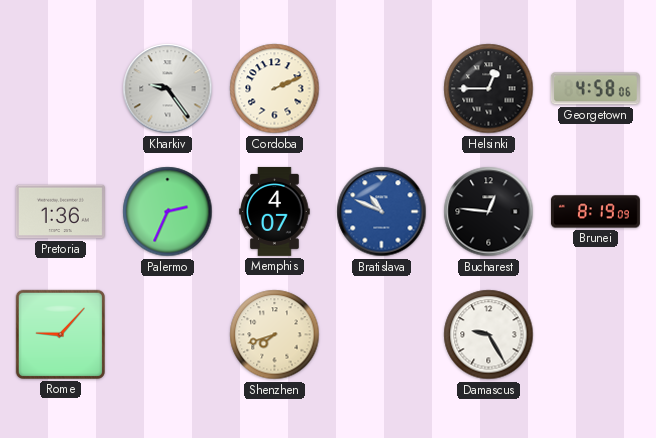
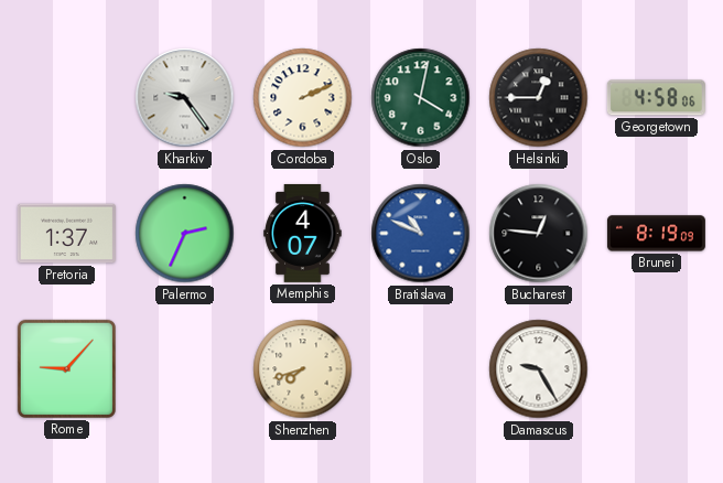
Oslo: none -> 4:02 (421, 98)
Pretoria: 1:36 -> 1:37 (66, 234)
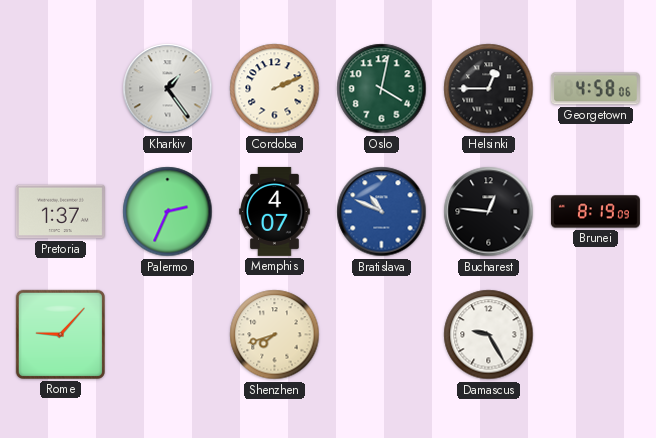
Kharkiv: 9:24 -> 1:24 (168, 89)
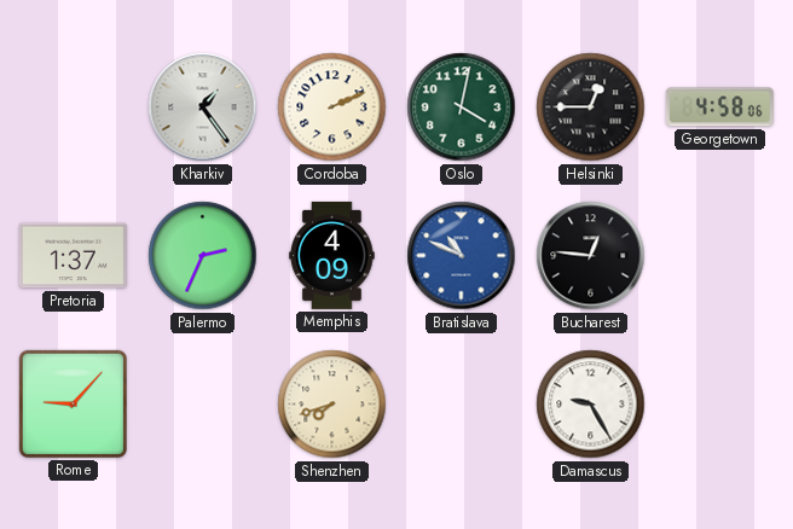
Memphis: 4:07 -> 4:09 (332, 255)
Brunei: 8:19 -> none (595, 212)
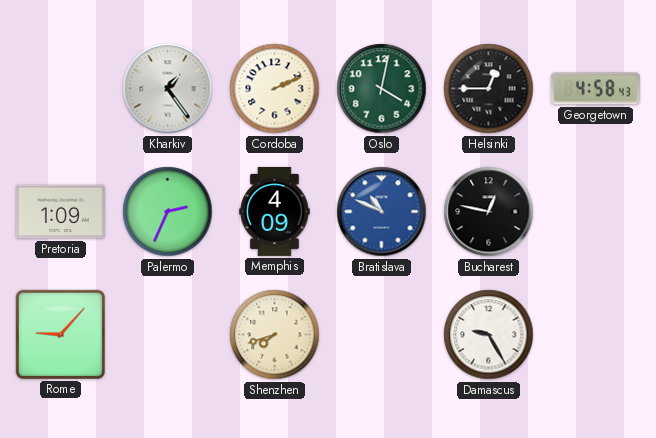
Georgetown: 4:58:06 -> 4:58:43 (595, 89)
Pretoria: 1:37 -> 1:09 (60, 212)
Bucharest: 12:46 -> 12:47 (489, 212)
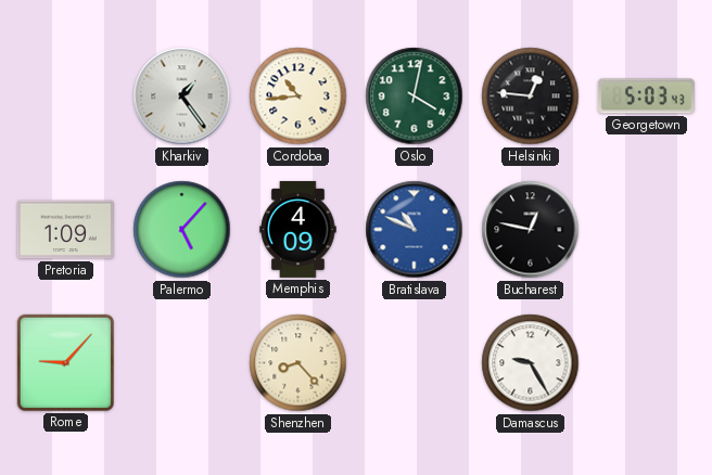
Cordoba: 2:11 -> 10:44 (298, 97)
Helsinki: 12:45 -> 12:46 (531, 97)
Georgetown: 4:58 -> 5:03 (646, 97)
Palermo: 2:34 -> 5:07 (182, 230)
Shenzhen: 7:42 -> 8:23 (298, 363)
